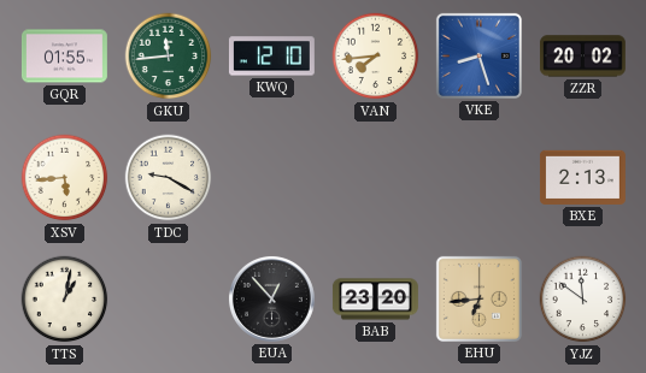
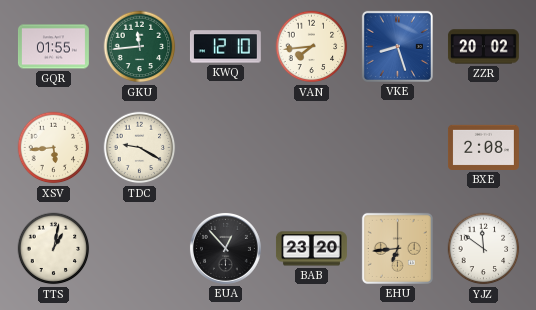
BXE: 2:13 -> 2:08 (483, 147)
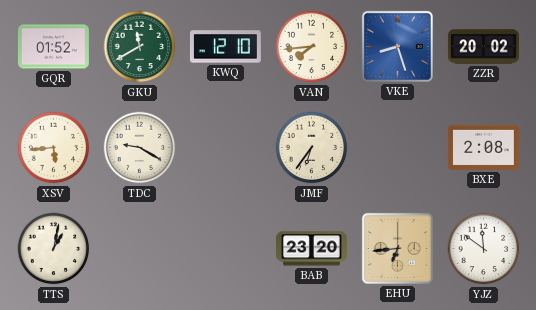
GQR: 01:55 -> 01:52 (53, 47)
GKU: 11:44 -> 11:40 (140, 47)
JMF: none -> 6:36 (312, 148)
EUA: 12:53 -> none (225, 248)
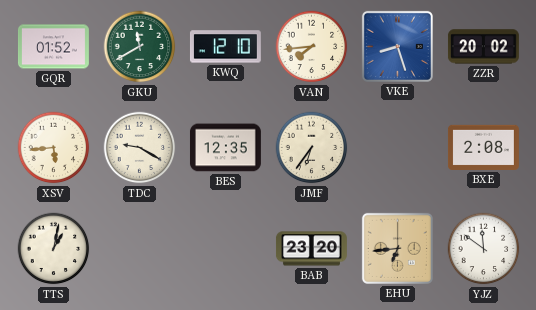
BES: none -> 12:35 (225, 148)
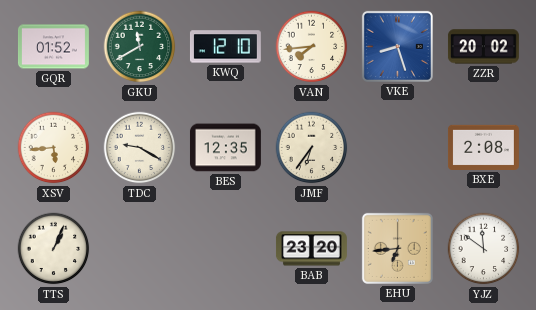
TTS: 1:02 -> 1:04 (54, 249)
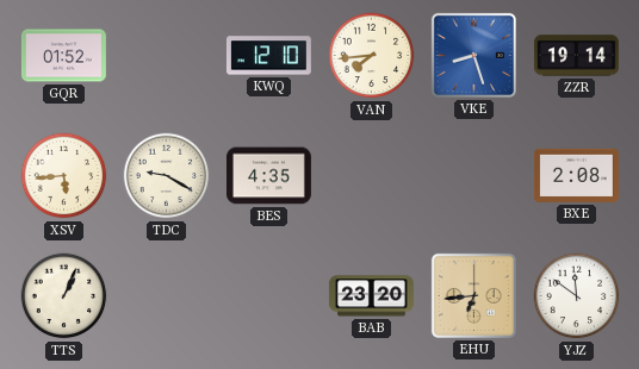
GKU: 11:40 -> none (140, 47)
ZZR: 20:02 -> 19:14 (576, 56)
BES: 12:35 -> 4:35 (268, 176)
JMF: 6:36 -> none (312, 148)
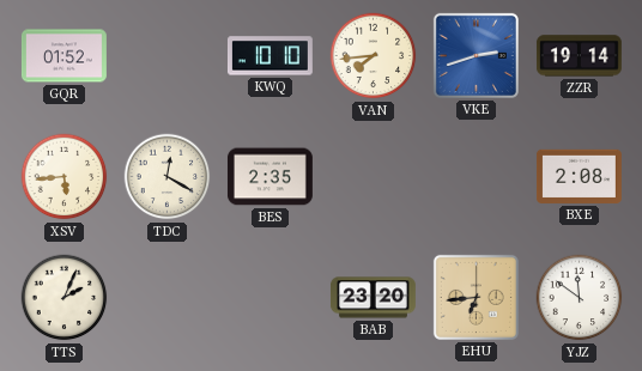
KWQ: 12:10 -> 10:10 (269, 56)
VKE: 8:27 -> 2:42 (476, 55)
TDC: 9:20 -> 12:20 (168, 177)
BES: 4:35 -> 2:35 (269, 177)
TTS: 1:04 -> 2:04 (65, 298)
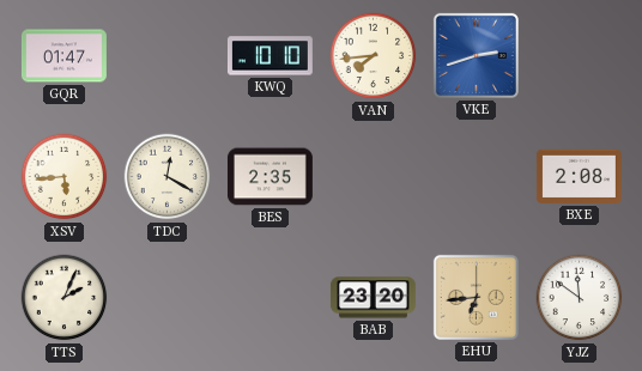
GQR: 01:52 -> 01:47 (63, 56)
ZZR: 19:14 -> none (579, 56)
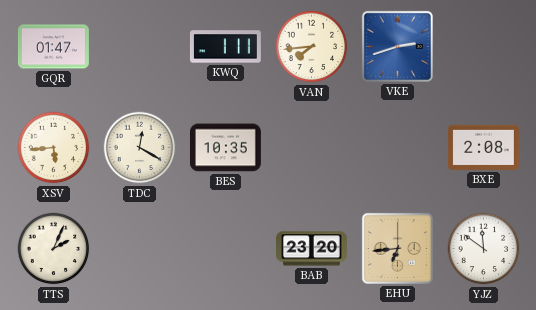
KWQ: 10:10 -> 1:11 (225, 47)
BES: 2:35 -> 10:35 (225, 148)
